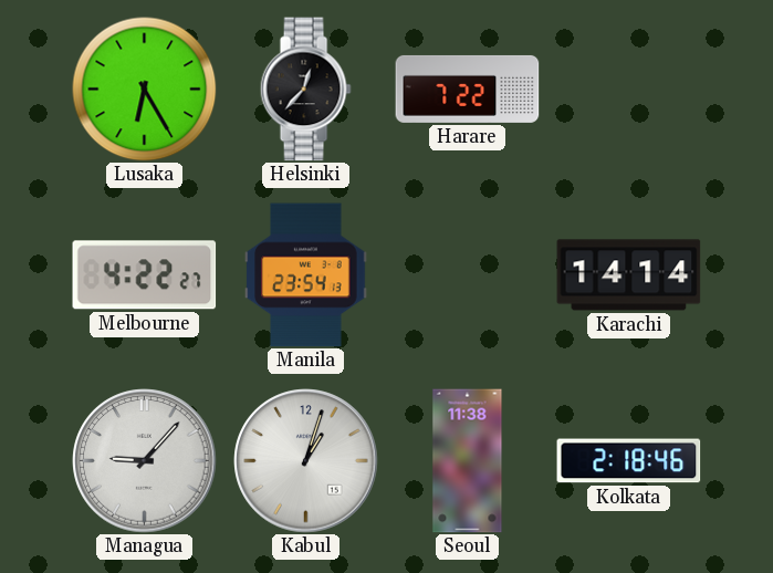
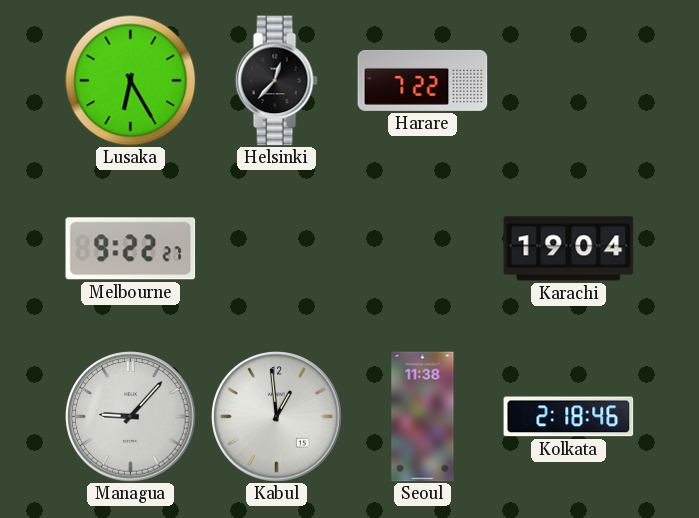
Melbourne: 4:22 -> 9:22 (131, 249)
Manila: 23:54 -> none (306, 275)
Karachi: 14:14 -> 19:04 (569, 249)
Kabul: 1:03 -> 12:59 (277, 417)
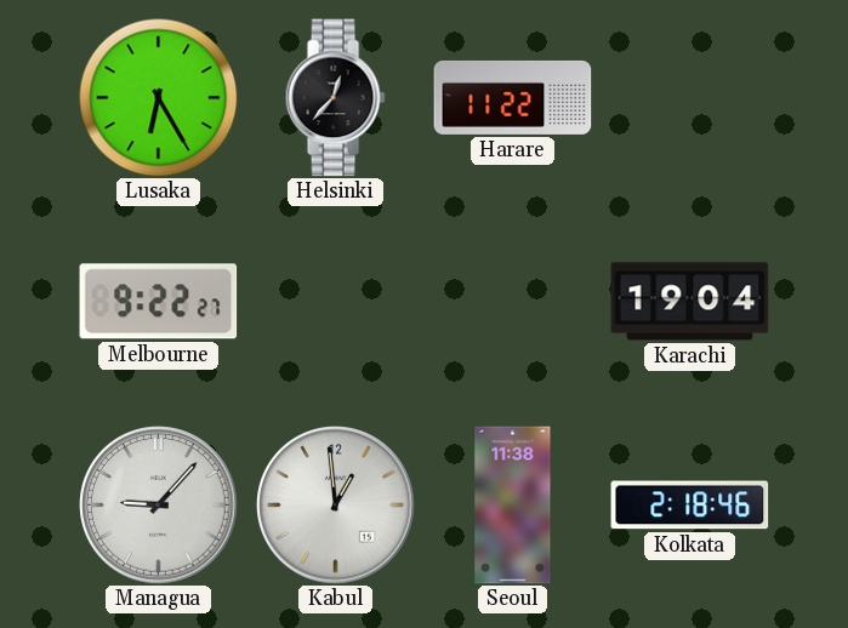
Harare: 7:22 -> 11:22 (513, 97)
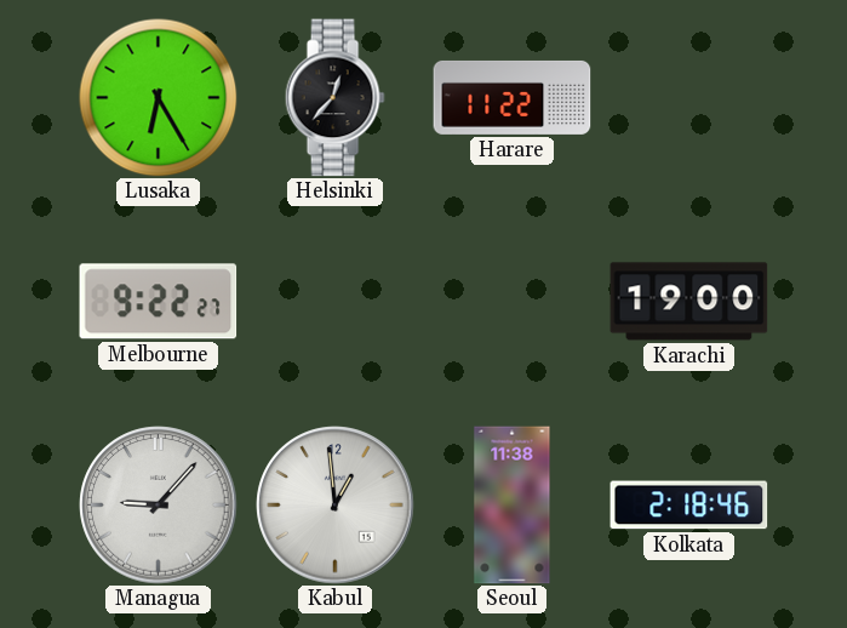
Karachi: 19:04 -> 19:00 (689, 302)
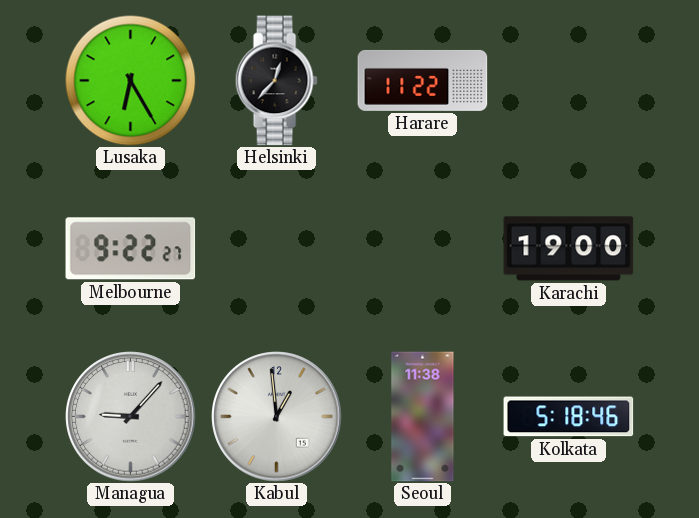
Kolkata: 2:18 -> 5:18 (569, 417)
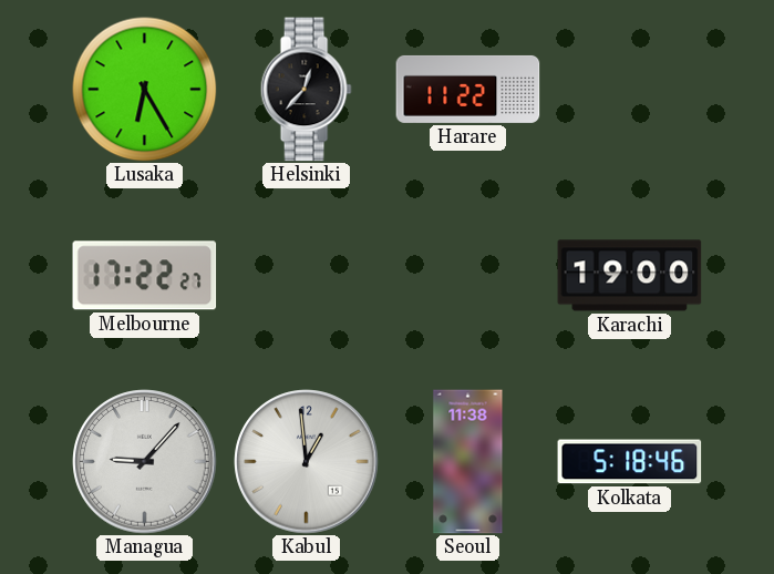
Melbourne: 9:22 -> 17:22 (145, 276)
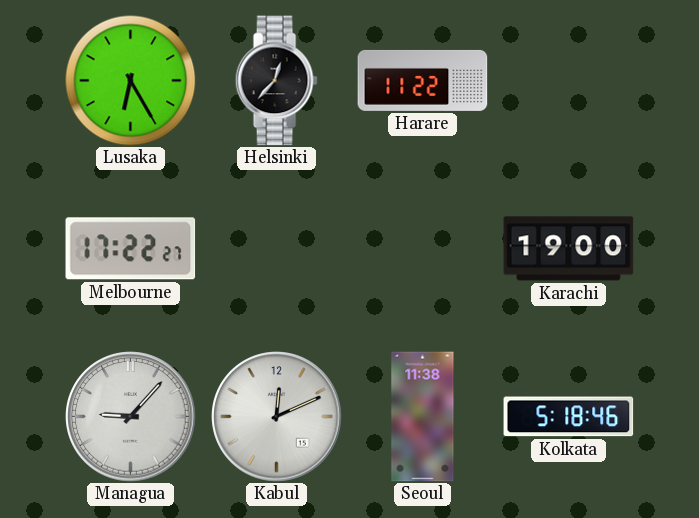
Kabul: 12:59 -> 12:11 (277, 417)
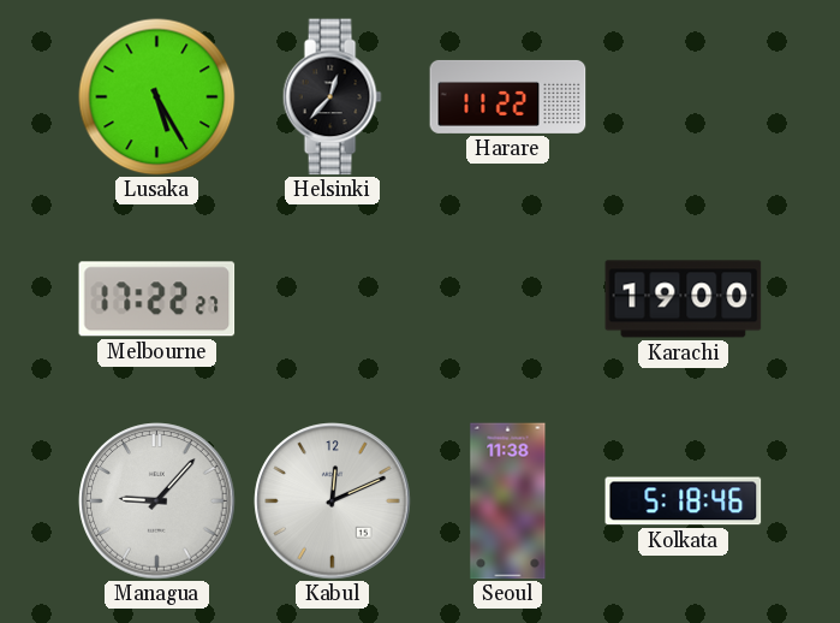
Lusaka: 6:25 -> 5:25 (157, 97)
